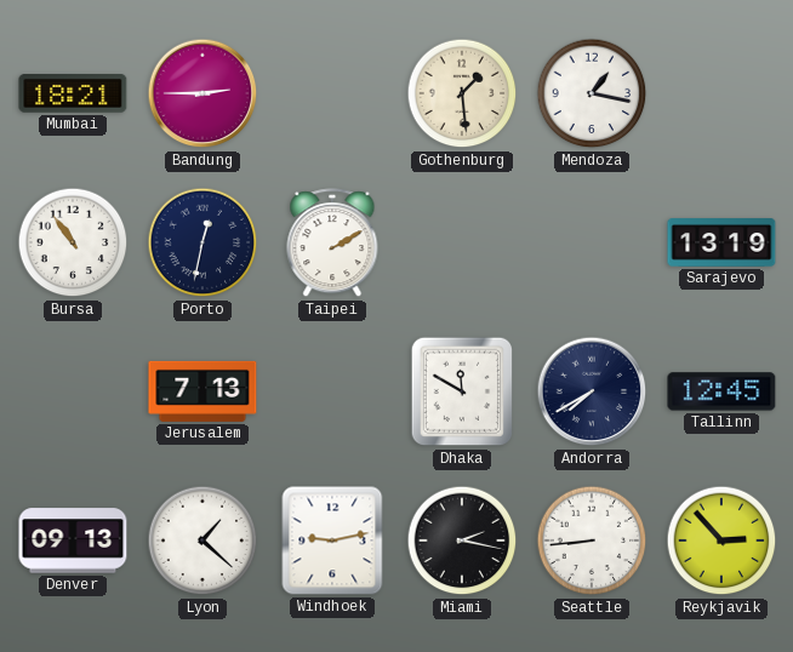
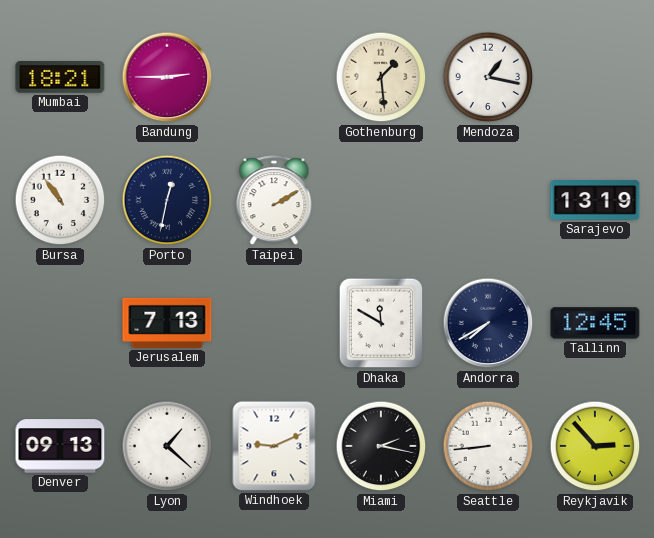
Windhoek: 9:13 -> 9:11 (274, 446)
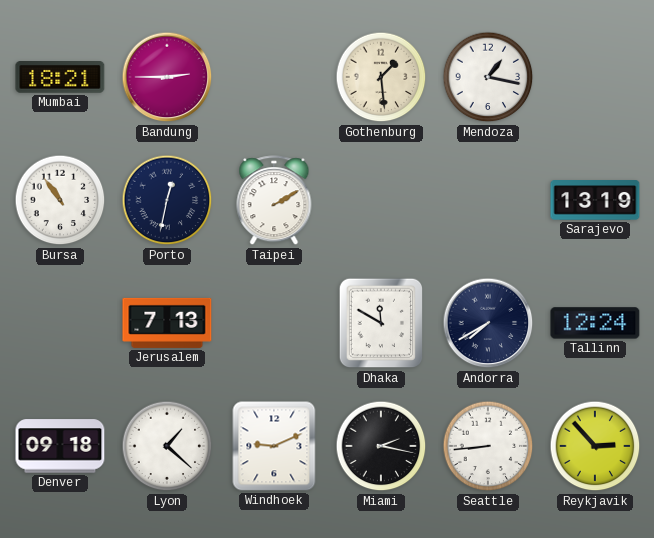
Tallinn: 12:45 -> 12:24 (595, 323)
Denver: 09:13 -> 09:18 (60, 446)
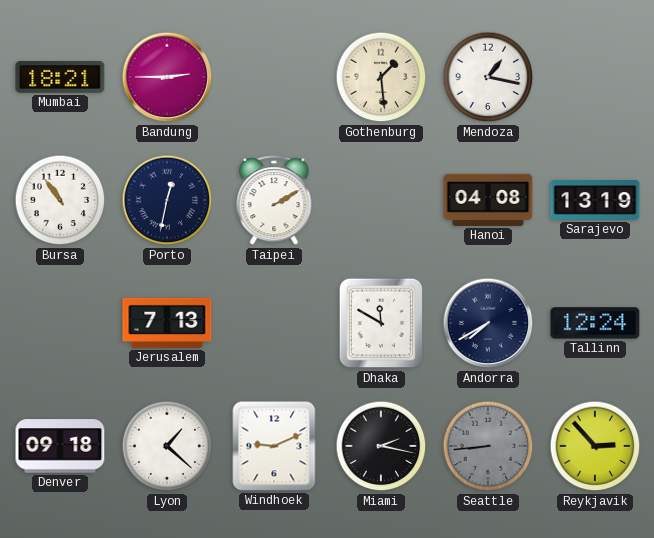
Hanoi: none -> 04:08 (488, 200)
Seattle dial: white -> grey (488, 446)
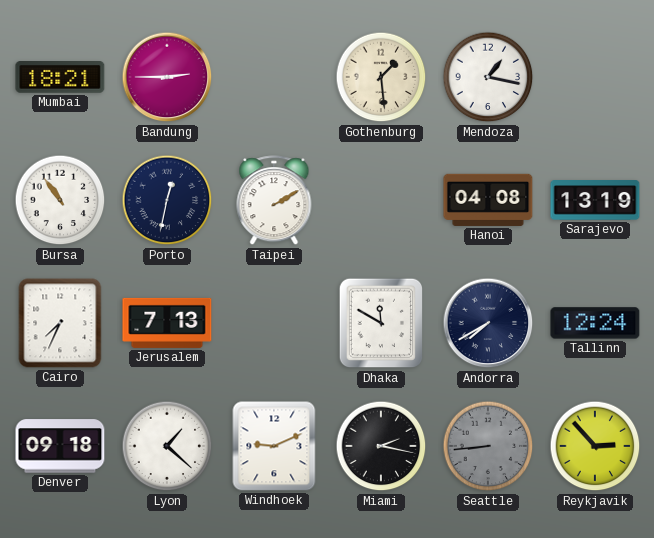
Cairo: none -> 7:34 (60, 323)
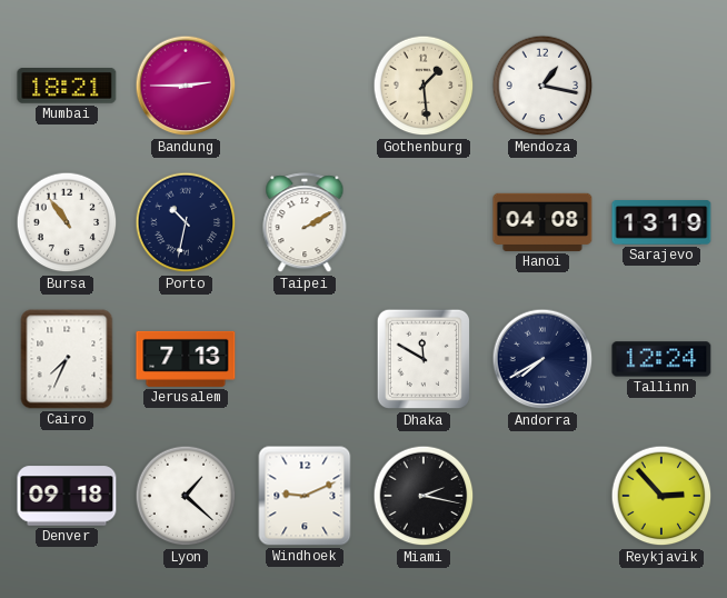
Porto: 12:32 -> 10:32 (186, 222)
Seattle: 8:44 -> none (488, 446)
